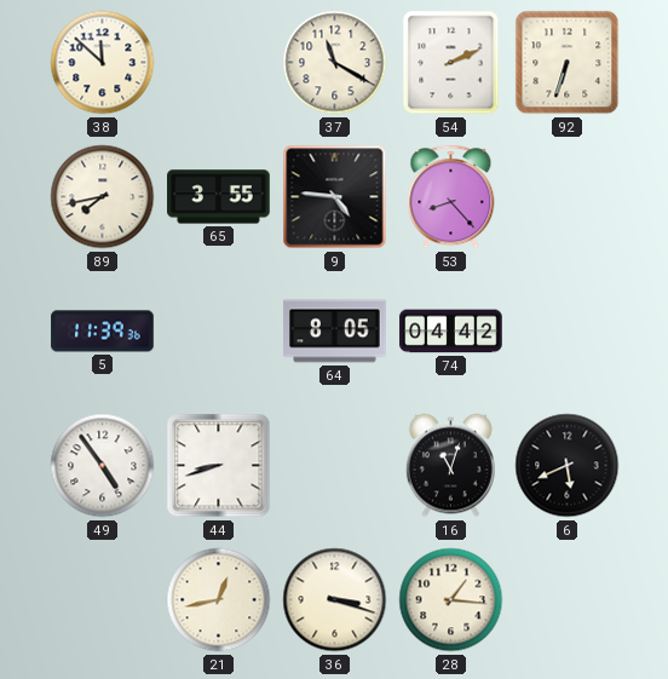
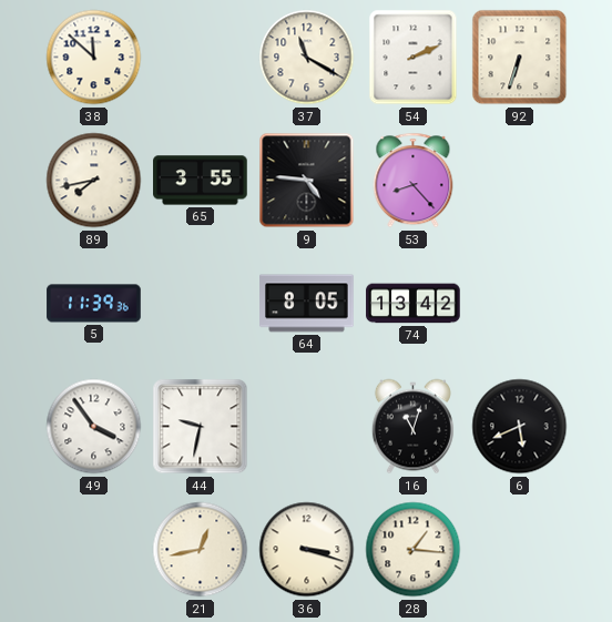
74: 04:42 -> 13:42 (414, 304)
49: 4:54 -> 3:54 (94, 427)
44: 8:42 -> 9:32 (201, 427)
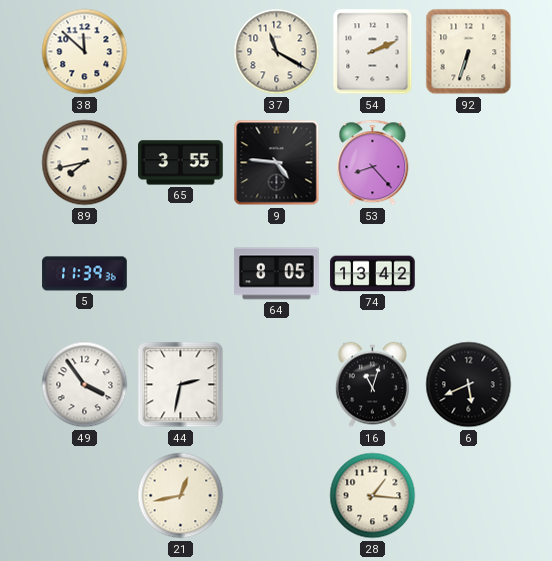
44: 9:32 -> 2:32 (181, 385)
36: 3:18 -> none (307, 550)
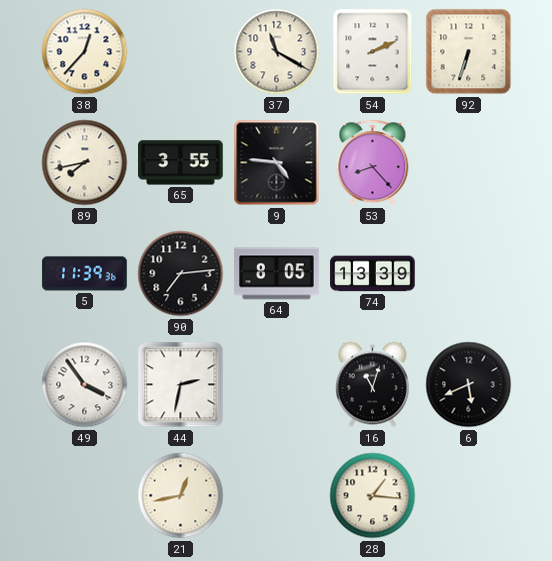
38: 11:52 -> 12:37 (85, 52)
90: none -> 7:14 (181, 274)
74: 13:42 -> 13:39 (373, 274)
